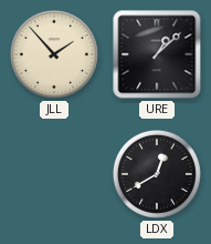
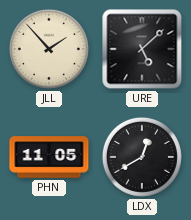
URE: 1:08 -> 5:08 (142, 49)
PHN: none -> 11:05 (49, 157)
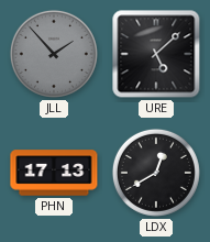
JLL dial: cream -> grey (54, 54)
PHN: 11:05 -> 17:13 (54, 173)
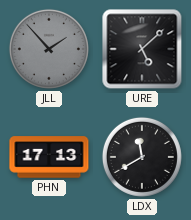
LDX: 12:40 -> 11:40 (142, 157)
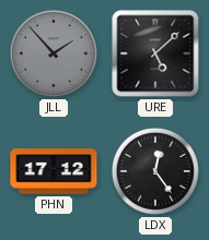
PHN: 17:13 -> 17:12 (54, 171)
LDX: 11:40 -> 12:24 (155, 171)
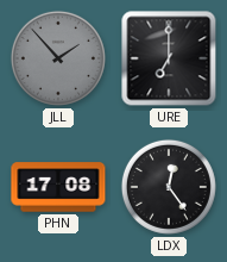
URE: 5:08 -> 7:00 (169, 58)
PHN: 17:12 -> 17:08 (58, 187)
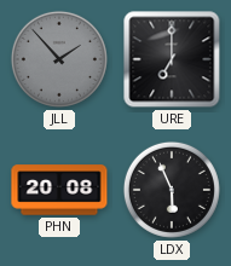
PHN: 17:08 -> 20:08 (59, 190)
LDX: 12:24 -> 5:56 (172, 190)
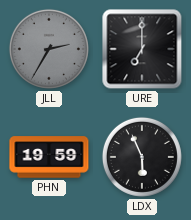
JLL: 1:53 -> 2:35 (49, 49)
PHN: 20:08 -> 19:59 (49, 157)
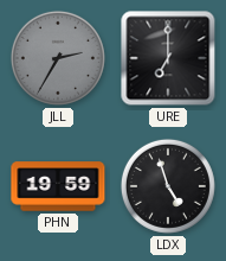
LDX: 5:56 -> 4:57 (168, 186)
